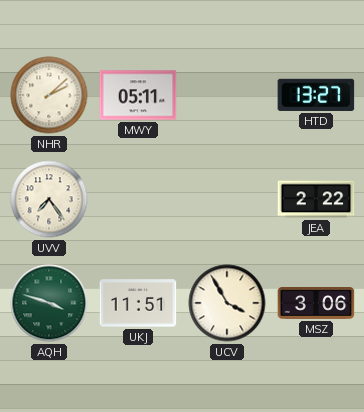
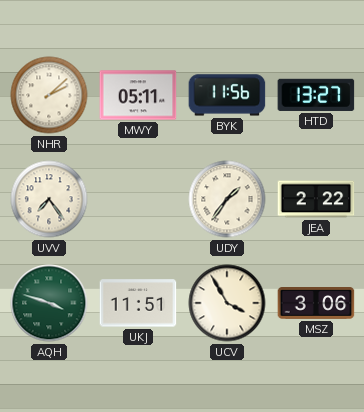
BYK: none -> 11:56 (227, 95)
UDY: none -> 1:36 (227, 199)
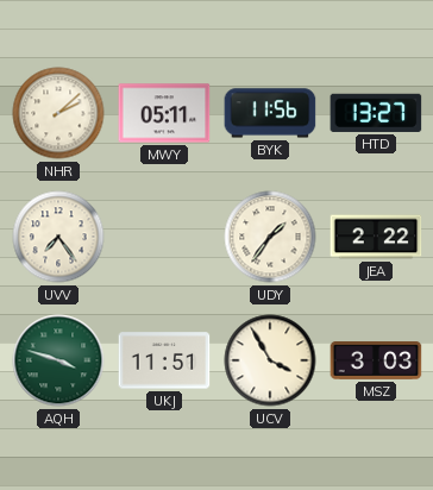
MSZ: 3:06 -> 3:03 (376, 362)
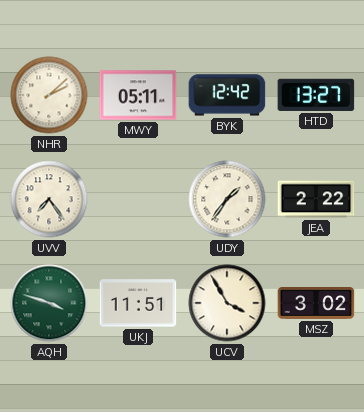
BYK: 11:56 -> 12:42 (227, 95)
MSZ: 3:03 -> 3:02 (316, 304)
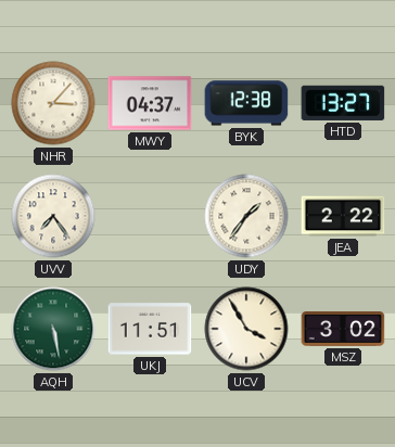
NHR: 2:08 -> 3:07 (53, 103)
MWY: 05:11 -> 04:37 (150, 103)
BYK: 12:42 -> 12:38 (246, 103)
AQH: 3:48 -> 5:28 (53, 329)
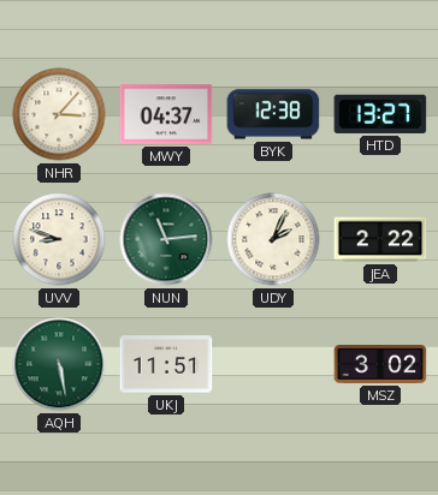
UVV: 7:24 -> 8:48 (59, 239)
NUN: none -> 11:14 (166, 239)
UDY: 1:36 -> 2:04 (273, 239)
UCV: 3:55 -> none (246, 329)
